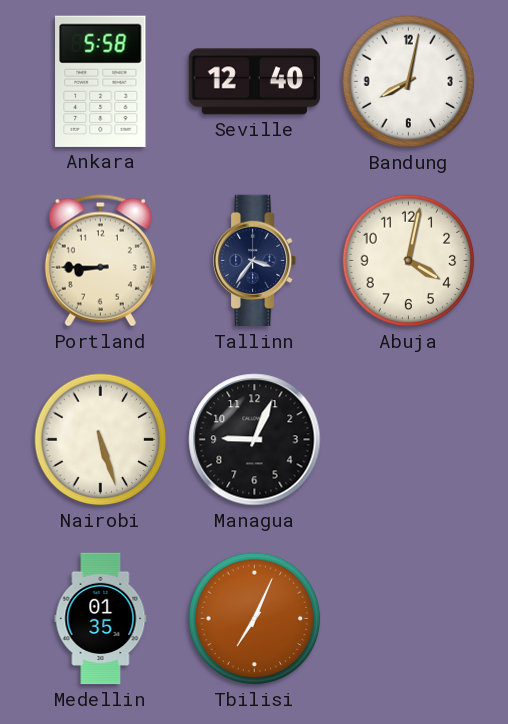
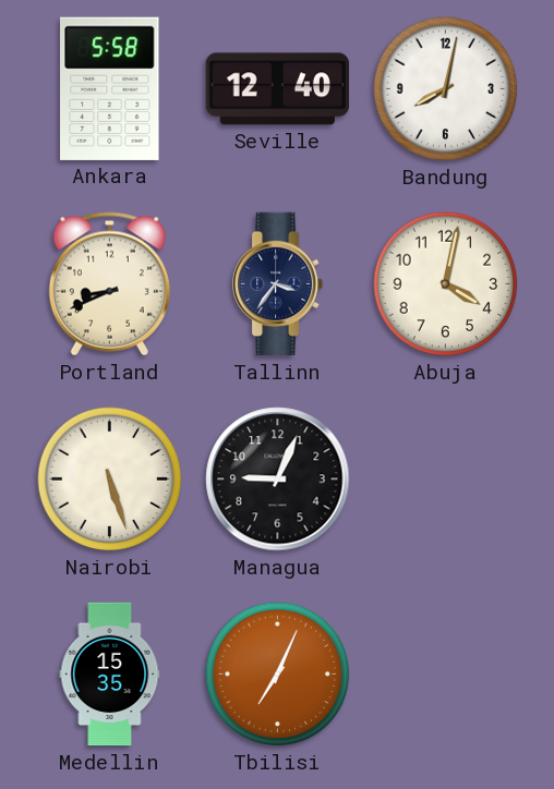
Portland: 8:45 -> 8:41 (109, 284)
Medellin: 01:35 -> 15:35 (110, 675)
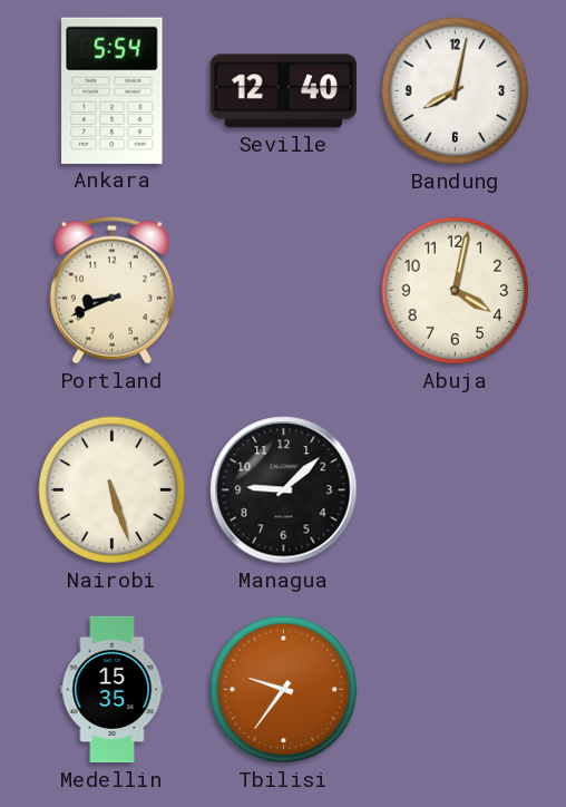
Ankara: 5:58 -> 5:54 (113, 90)
Tallinn: 3:36 -> none (279, 284)
Managua: 9:04 -> 9:08 (284, 490)
Tbilisi: 7:04 -> 9:36 (284, 690)
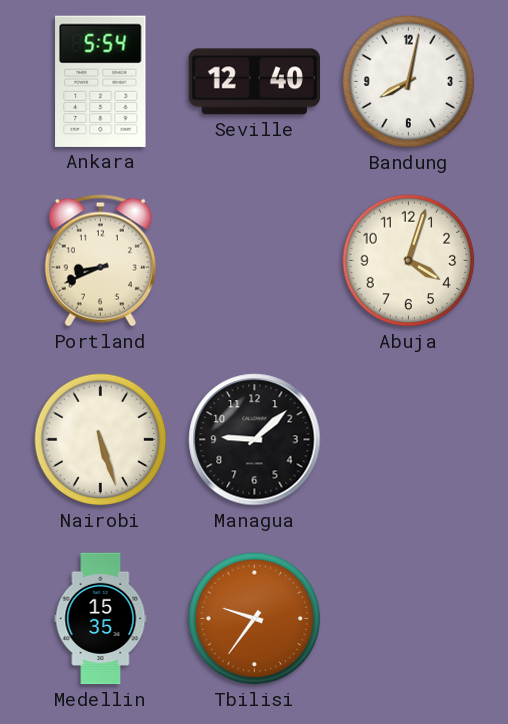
Abuja: 4:02 -> 4:03 (409, 261)
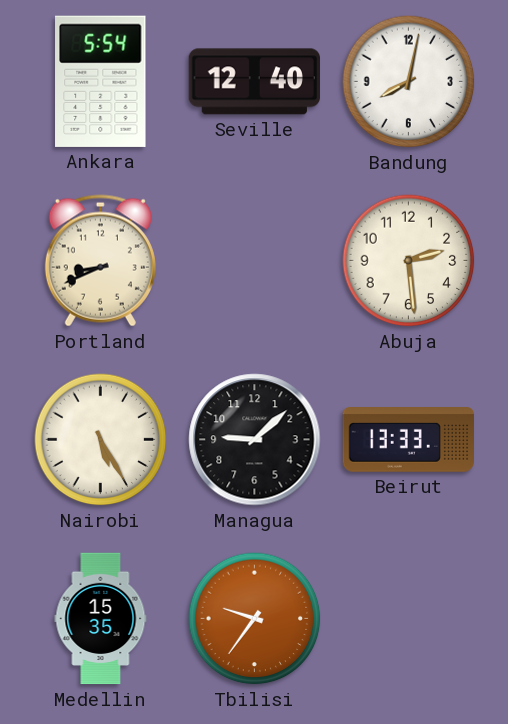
Abuja: 4:03 -> 2:29 (409, 261)
Nairobi: 5:27 -> 5:25 (101, 440)
Beirut: none -> 13:33 (409, 440)
